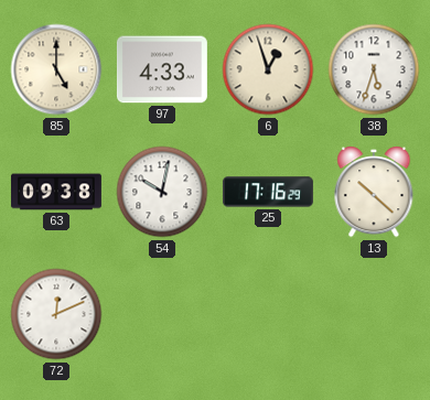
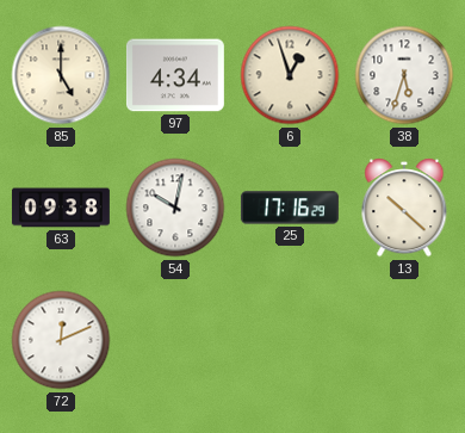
97: 4:33 -> 4:34 (175, 75)
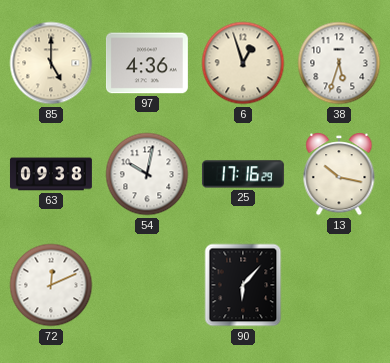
97: 4:34 -> 4:36 (147, 63)
13: 10:22 -> 10:17 (339, 174)
90: none -> 6:07 (243, 285)
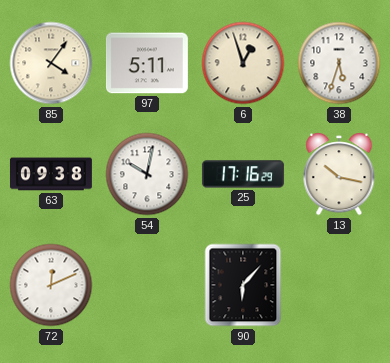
85: 5:00 -> 4:06 (51, 63)
97: 4:36 -> 5:11 (147, 63)
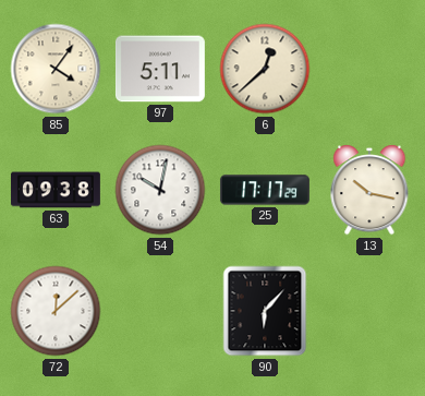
6: 12:57 -> 12:38 (265, 69)
38: 5:33 -> none (339, 63)
25: 17:16 -> 17:17 (265, 190)
72: 12:11 -> 12:08 (56, 311)
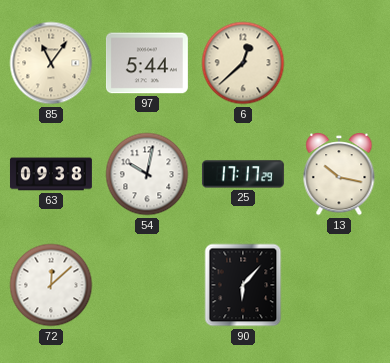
85: 4:06 -> 11:06 (51, 63)
97: 5:11 -> 5:44 (147, 63)
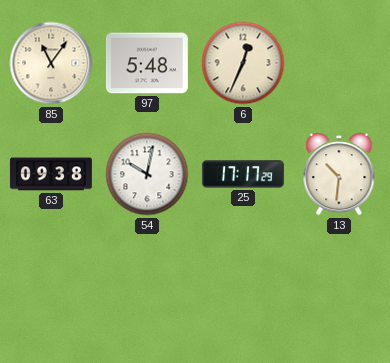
97: 5:44 -> 5:48 (147, 63)
6: 12:38 -> 12:34 (243, 63)
13: 10:17 -> 10:31 (339, 174)
72: 12:08 -> none (51, 285)
90: 6:07 -> none (243, 285)
